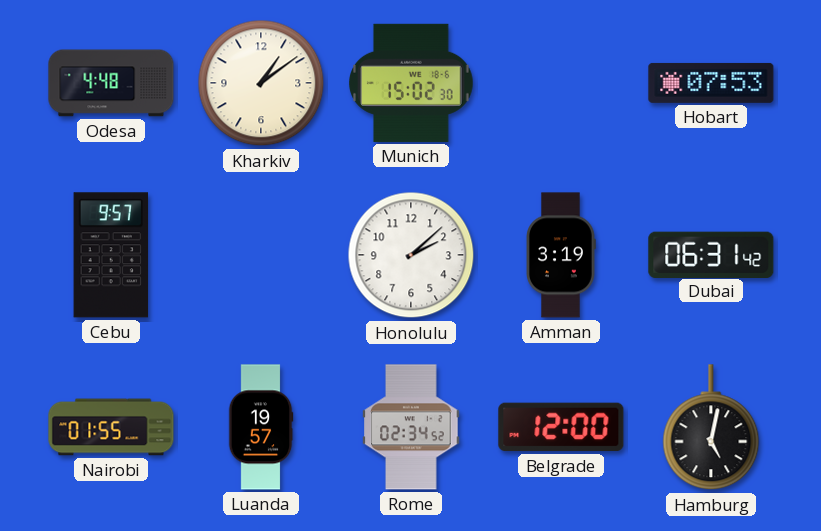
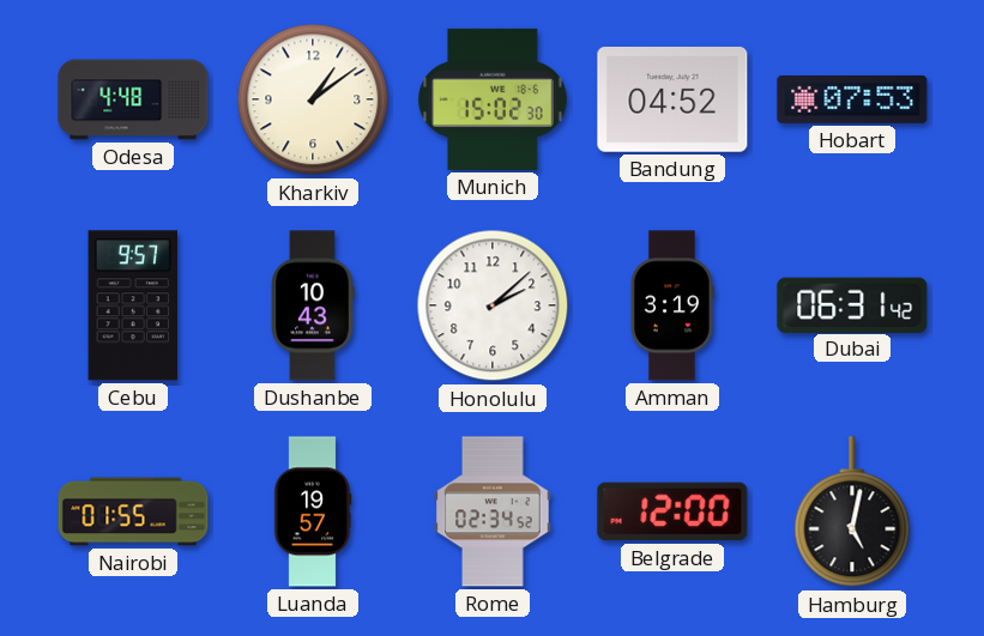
Bandung: none -> 04:52 (672, 101)
Dushanbe: none -> 10:43 (313, 305)
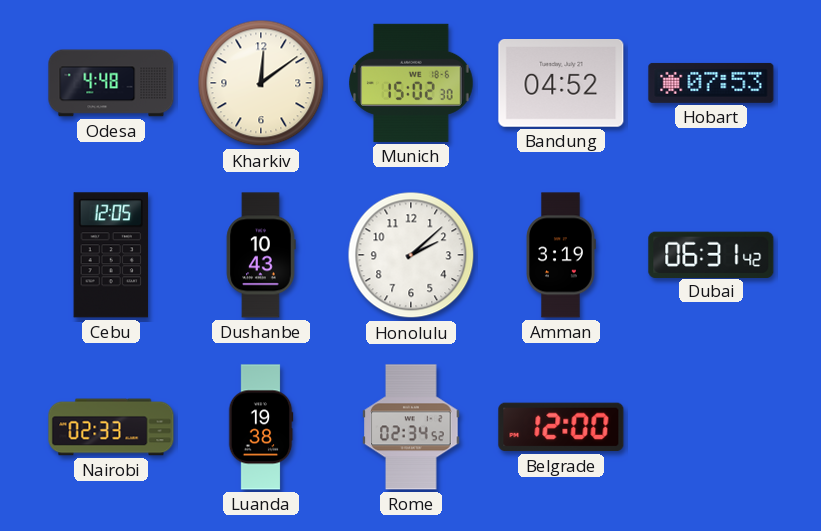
Kharkiv: 1:09 -> 12:09 (261, 83)
Cebu: 9:57 -> 12:05 (111, 255)
Nairobi: 01:55 -> 02:33 (111, 427)
Luanda: 19:57 -> 19:38 (261, 427)
Hamburg: 5:02 -> none (852, 513)
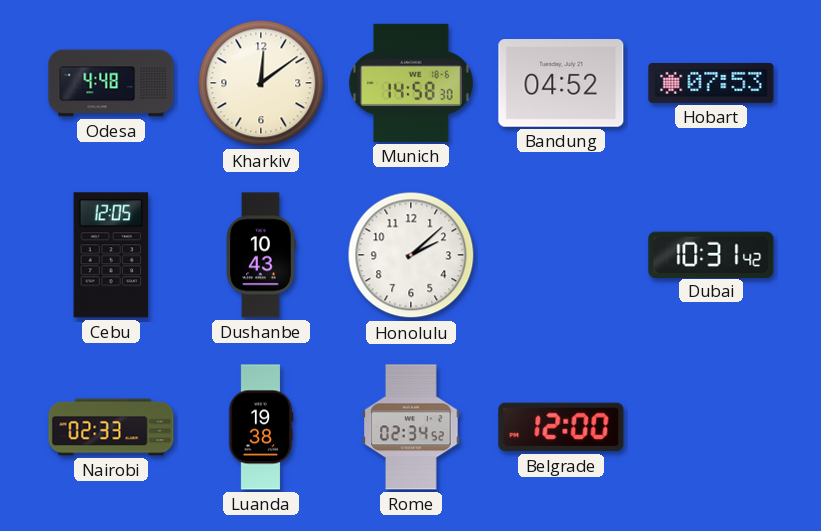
Munich: 15:02 -> 14:58 (411, 83)
Amman: 3:19 -> none (561, 255)
Dubai: 06:31 -> 10:31 (711, 254)
